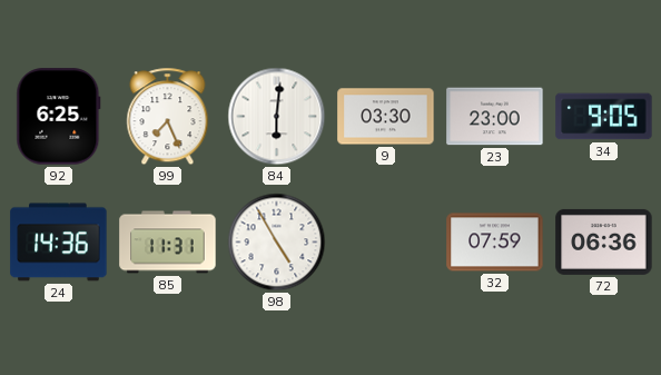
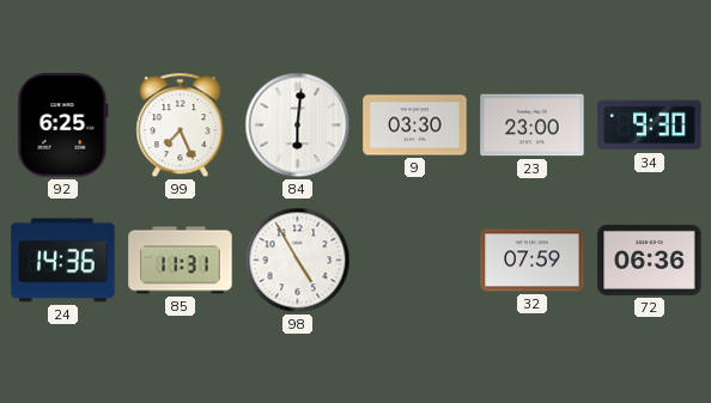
34: 9:05 -> 9:30 (650, 126)
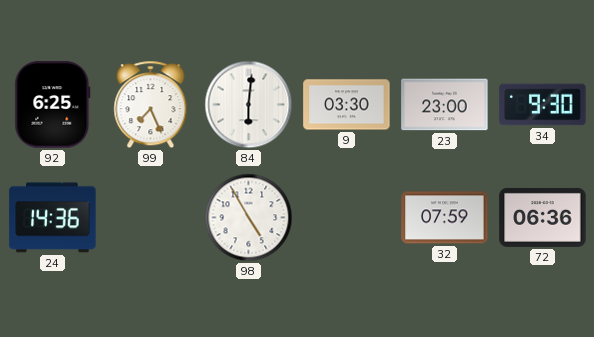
85: 11:31 -> none (181, 261)
